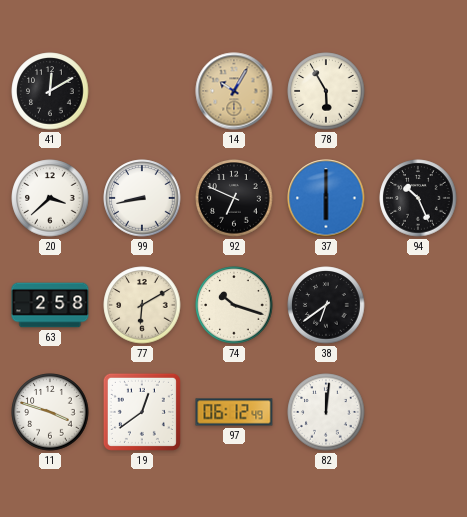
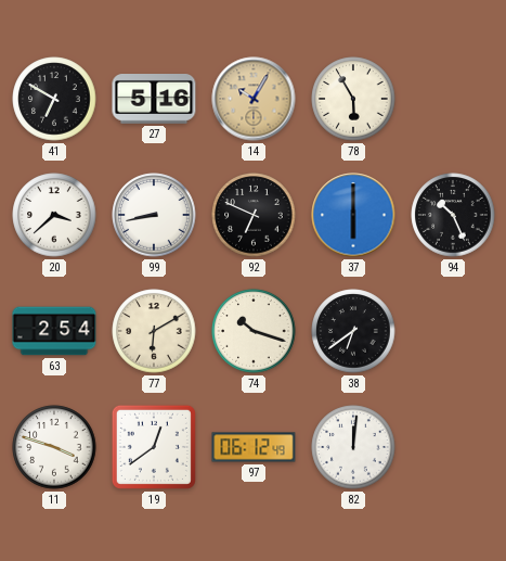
41: 12:10 -> 6:50 (54, 99)
27: none -> 5:16 (154, 100)
63: 2:58 -> 2:54 (54, 331)
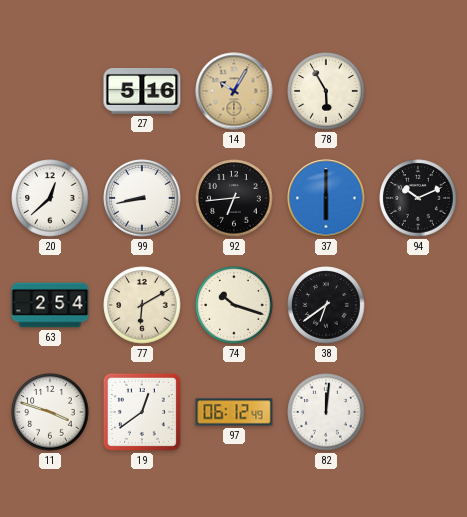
41: 6:50 -> none (54, 99)
20: 3:38 -> 12:38 (50, 198)
92: 6:49 -> 6:44 (234, 198)
94: 10:26 -> 10:11 (418, 198)
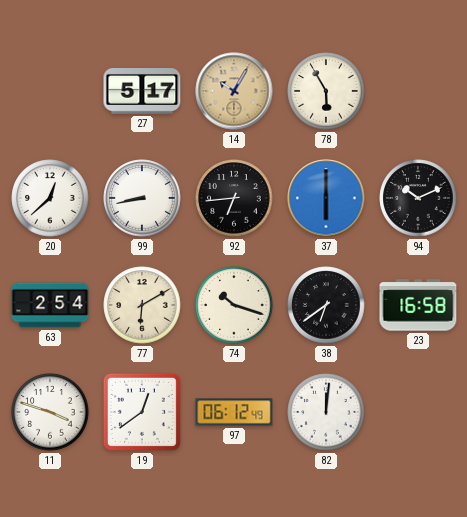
27: 5:16 -> 5:17 (142, 92)
23: none -> 16:58 (418, 305)
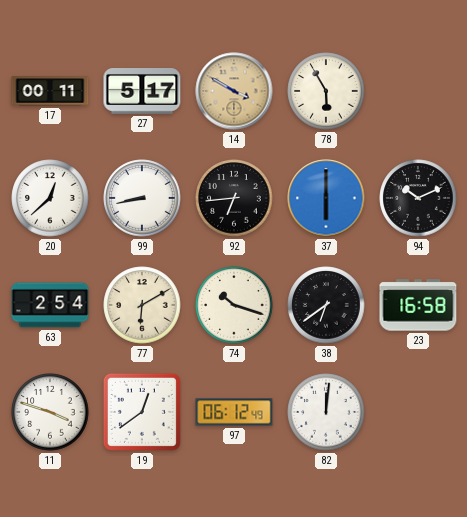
17: none -> 00:11 (50, 91)
14: 10:05 -> 3:50 (234, 91)
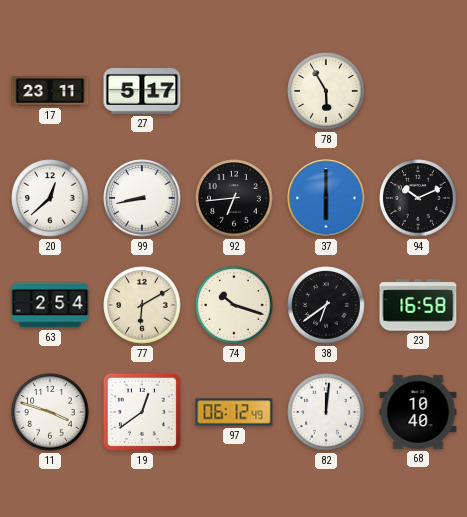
17: 00:11 -> 23:11 (50, 91)
14: 3:50 -> none (234, 91)
68: none -> 10:40 (418, 412)
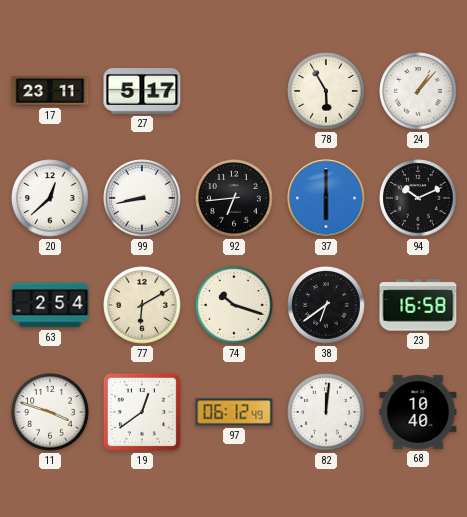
24: none -> 1:07 (418, 91)
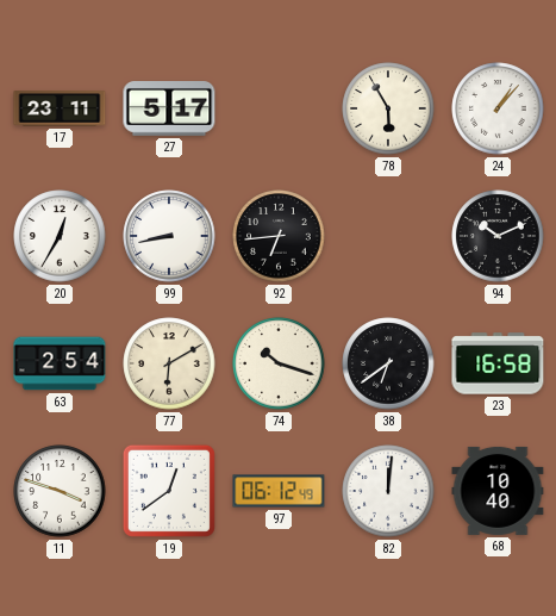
20: 12:38 -> 12:35 (60, 236)
37: 6:00 -> none (326, 198)
